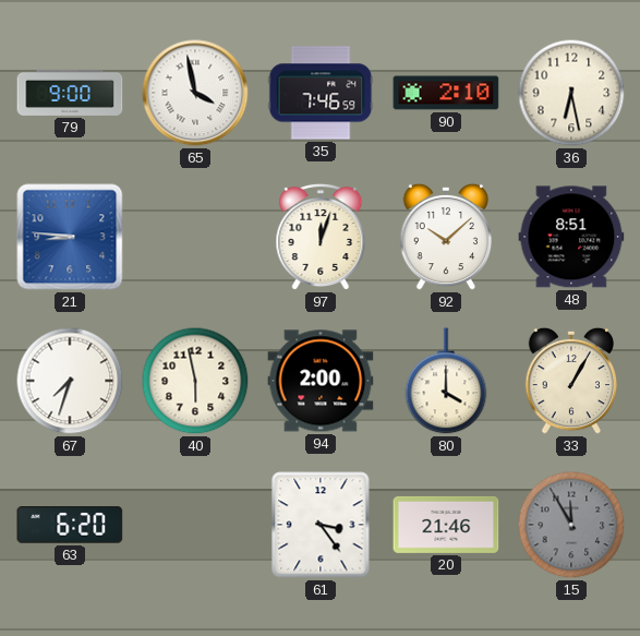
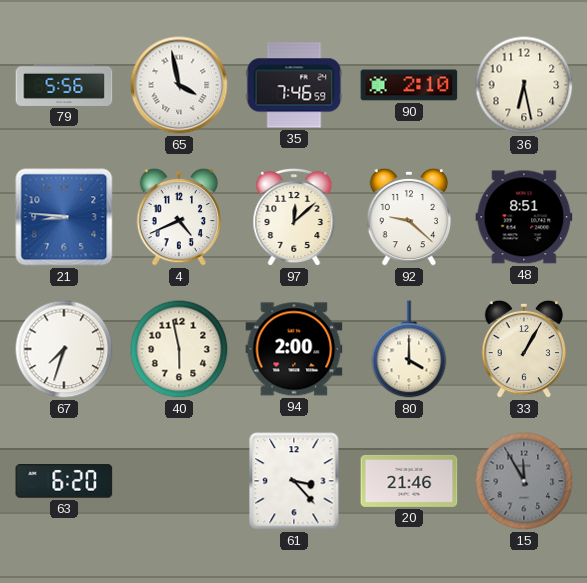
79: 9:00 -> 5:56 (64, 85)
4: none -> 4:41 (179, 217)
97: 12:03 -> 12:08 (294, 217)
92: 10:08 -> 9:22 (409, 217)
61: 3:24 -> 3:23 (294, 481)
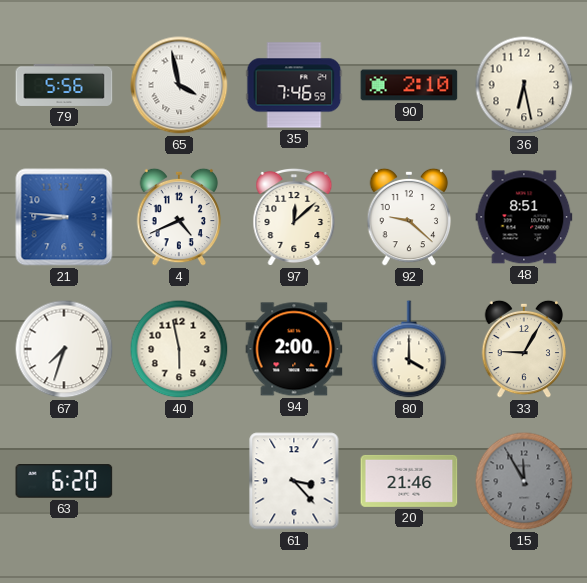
33: 1:05 -> 9:05 (524, 349)
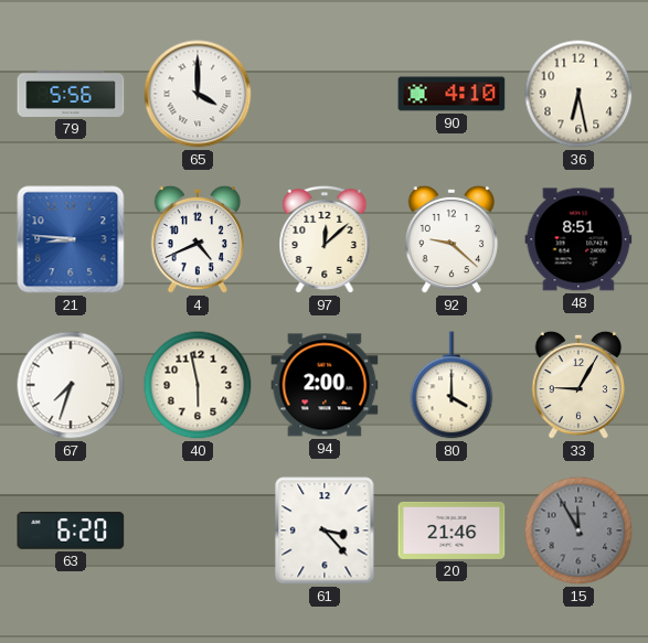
65: 3:58 -> 4:00 (198, 94)
35: 7:46 -> none (294, 85)
90: 2:10 -> 4:10 (452, 94)
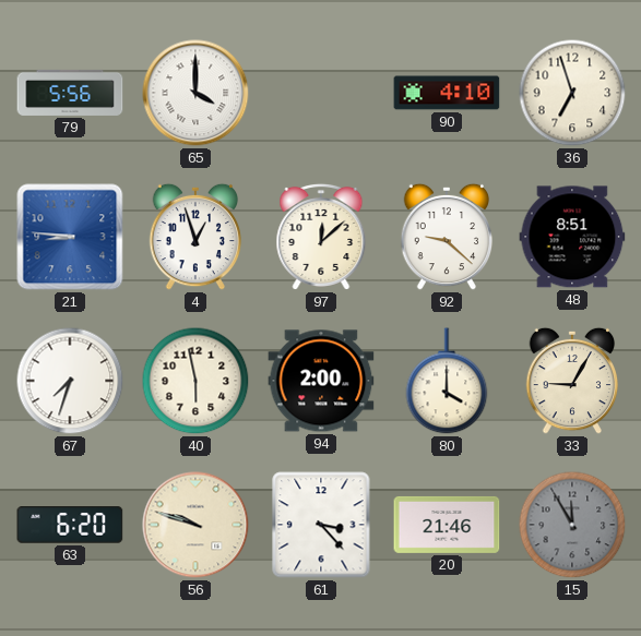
36: 6:28 -> 6:57 (572, 93)
4: 4:41 -> 12:57 (195, 237)
56: none -> 9:48 (195, 525)
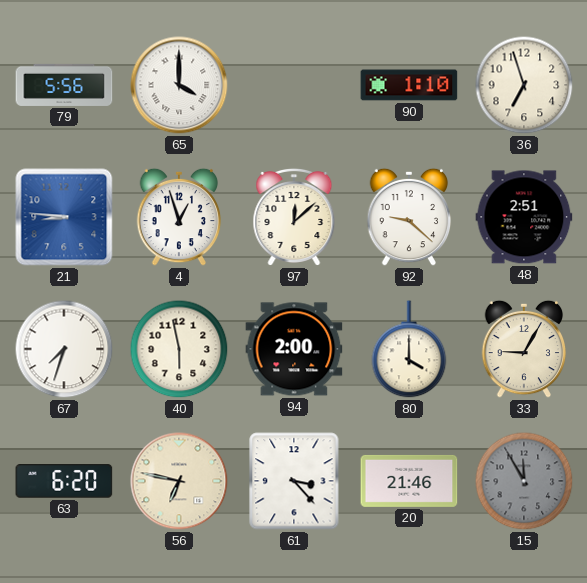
90: 4:10 -> 1:10 (409, 85)
48: 8:51 -> 2:51 (524, 217)
56: 9:48 -> 6:47 (179, 481)
